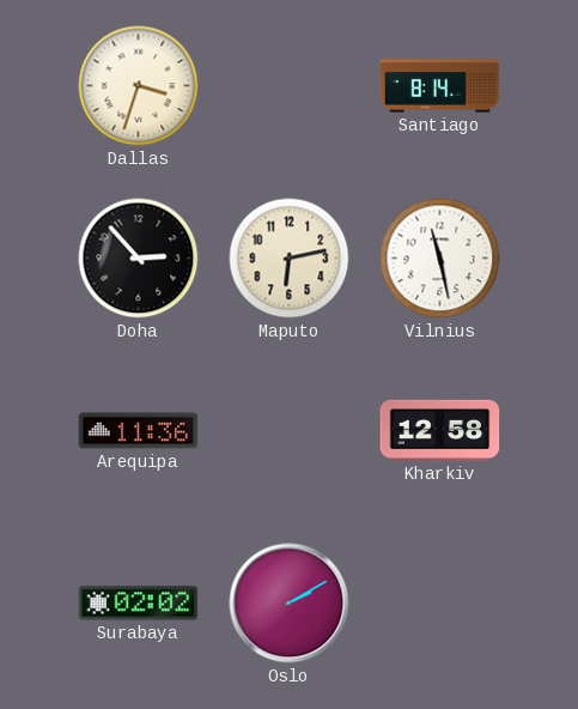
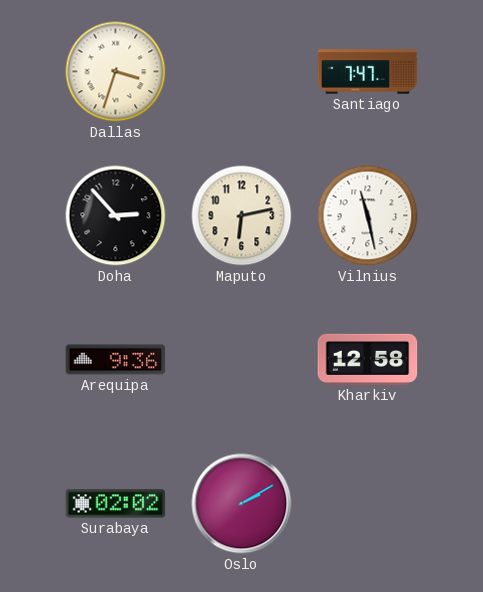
Santiago: 8:14 -> 7:47 (368, 72)
Arequipa: 11:36 -> 9:36 (116, 360)
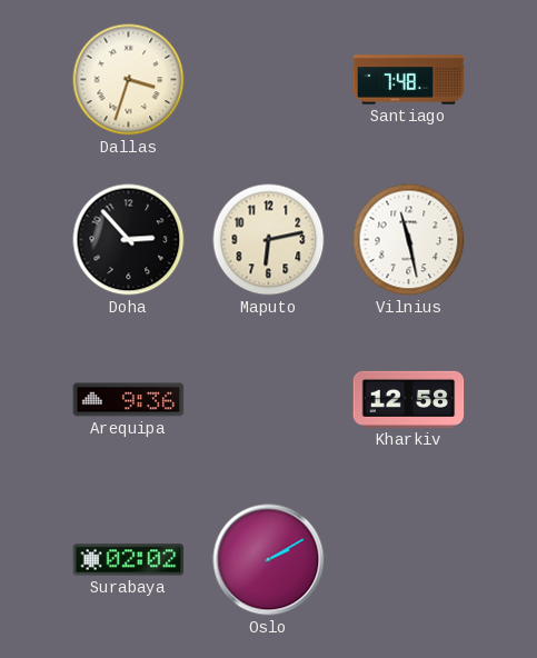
Santiago: 7:47 -> 7:48 (409, 80)
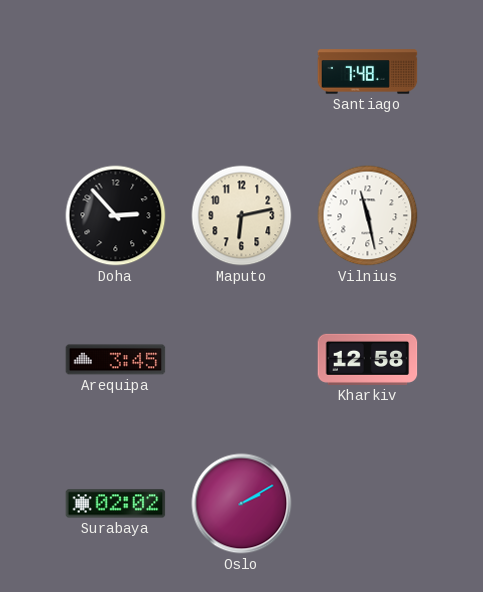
Dallas: 3:33 -> none (129, 80)
Arequipa: 9:36 -> 3:45 (116, 360)
